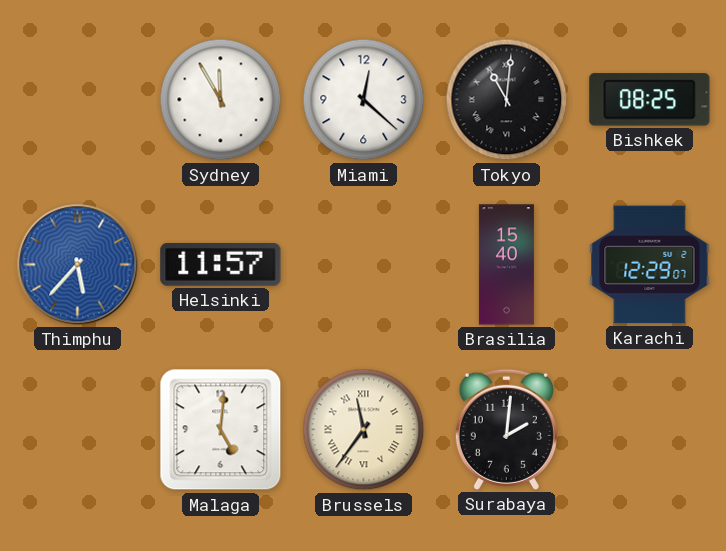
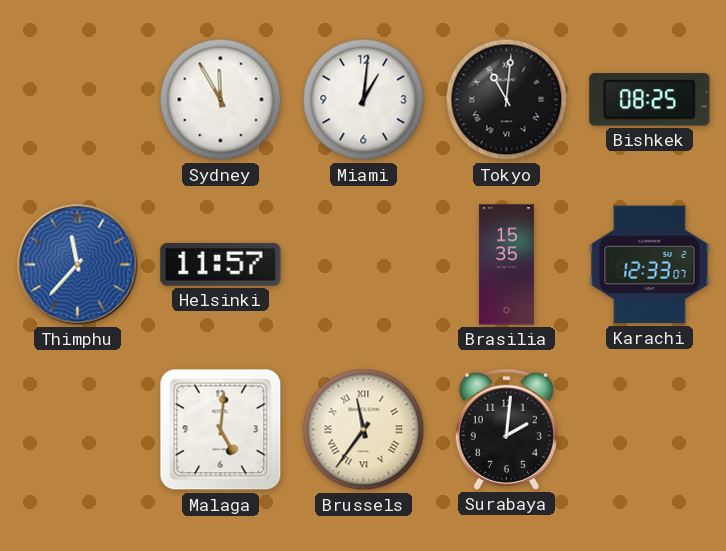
Miami: 12:22 -> 1:01 (364, 100)
Thimphu: 5:37 -> 11:37 (78, 265)
Brasilia: 15:40 -> 15:35 (506, 265)
Karachi: 12:29 -> 12:33 (650, 265)
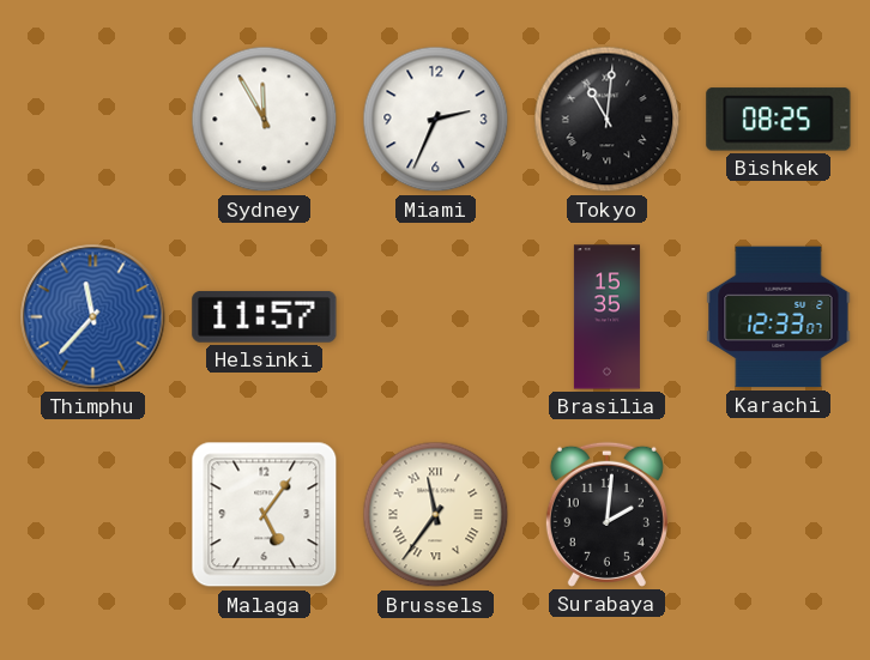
Miami: 1:01 -> 2:34 (436, 120)
Malaga: 5:01 -> 5:06 (265, 515)
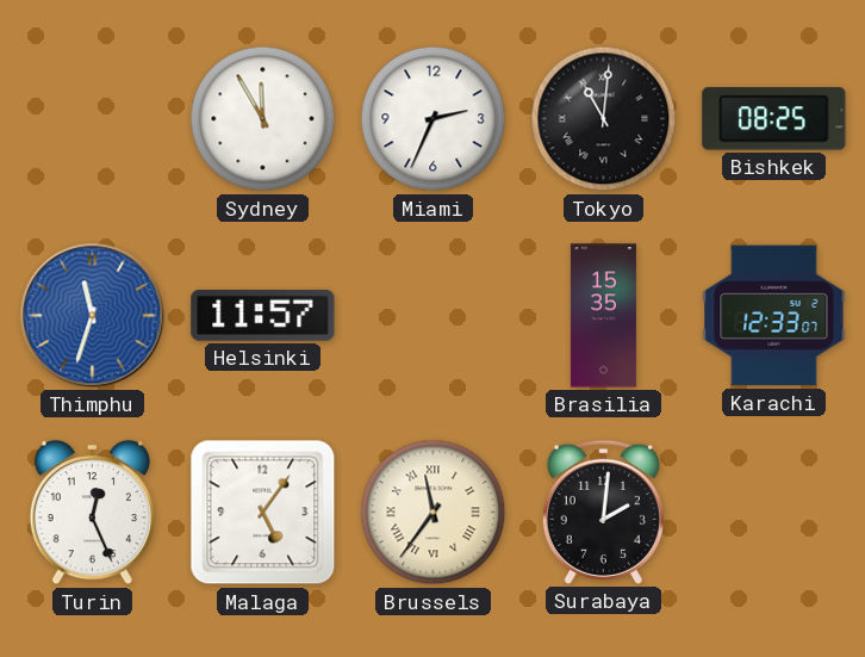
Thimphu: 11:37 -> 11:33 (93, 316)
Turin: none -> 12:26 (92, 513)
